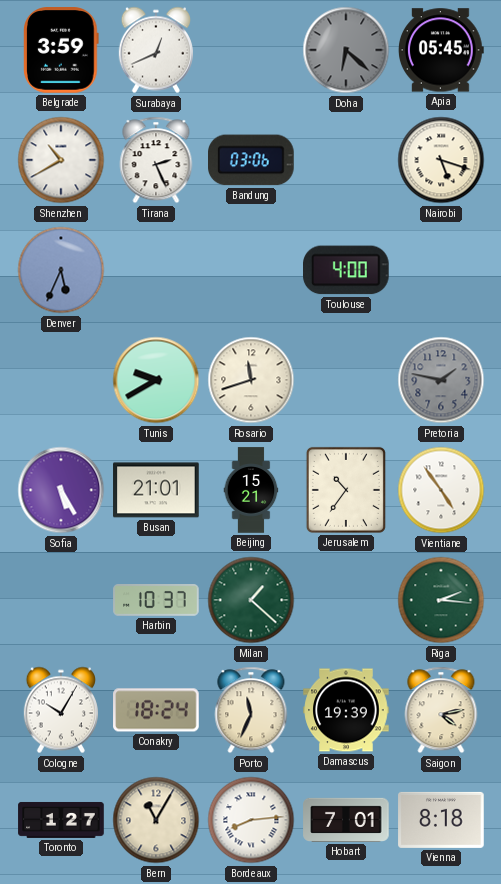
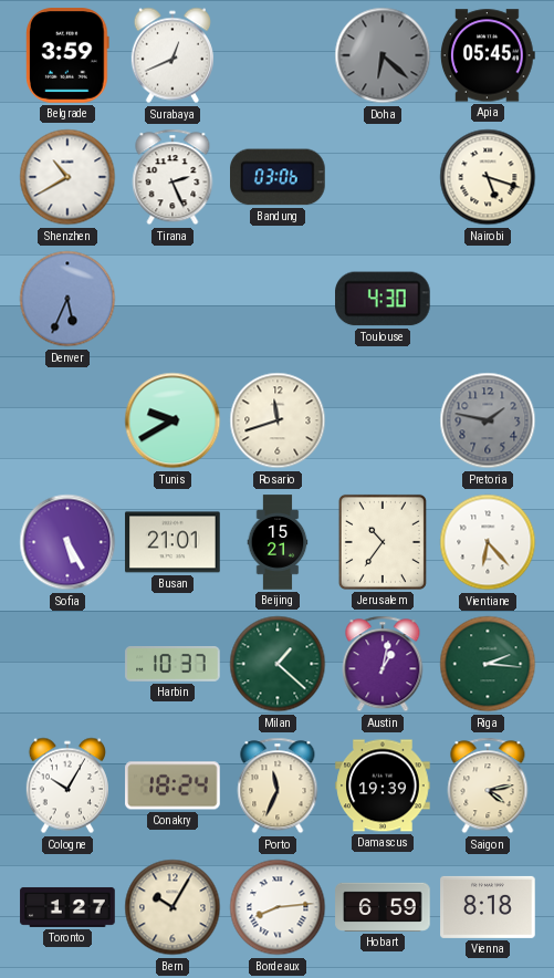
Toulouse: 4:00 -> 4:30 (384, 299)
Vientiane: 4:54 -> 6:23 (488, 542)
Austin: none -> 1:02 (383, 664)
Bern: 11:05 -> 10:05 (173, 907)
Hobart: 7:01 -> 6:59 (383, 907)
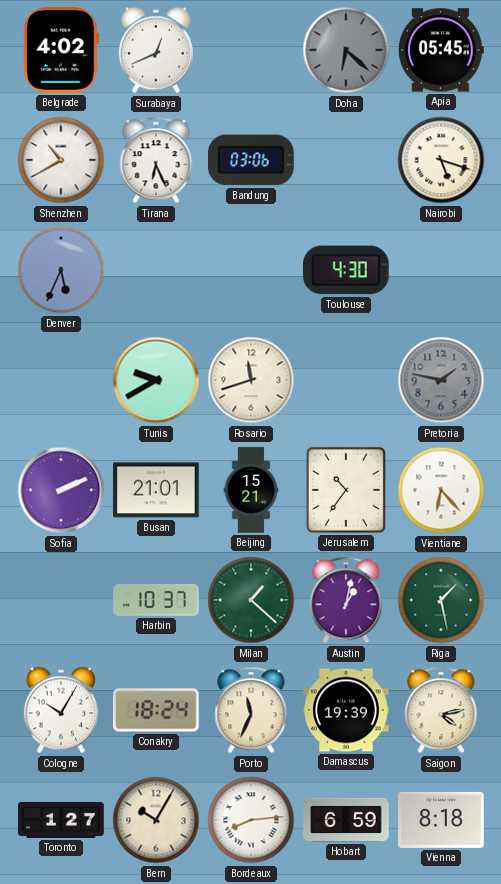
Belgrade: 3:59 -> 4:02 (61, 50)
Tirana: 2:26 -> 6:26 (156, 160)
Sofia: 5:25 -> 2:11 (61, 490)
Riga: 2:16 -> 1:28 (441, 600)
